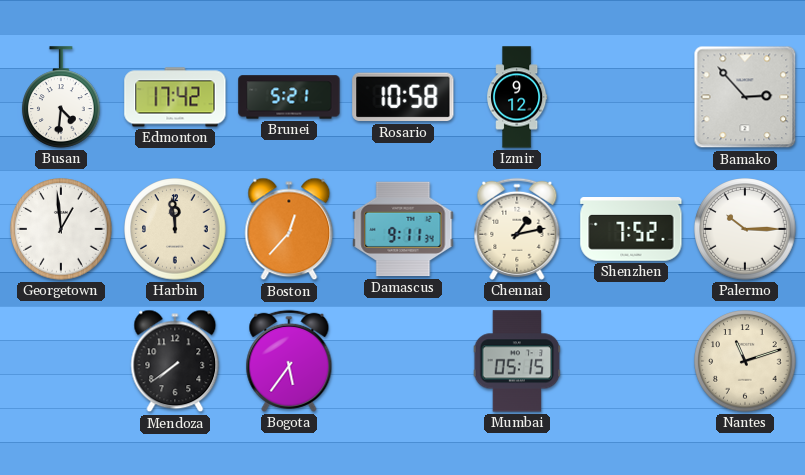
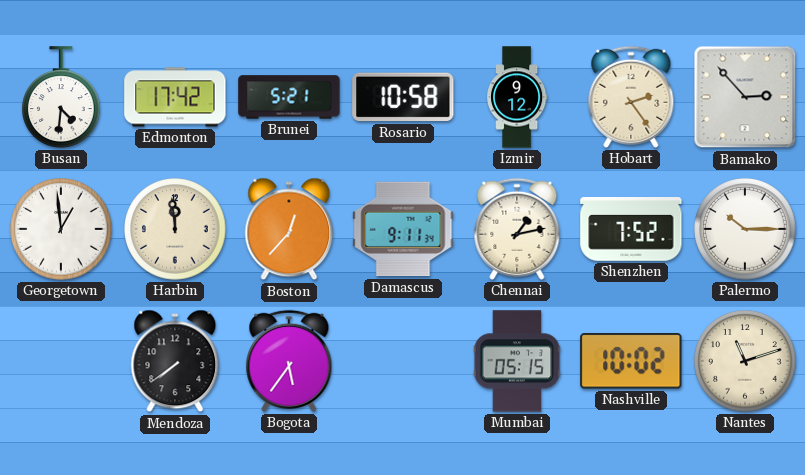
Hobart: none -> 2:24 (631, 97)
Nashville: none -> 10:02 (631, 361)
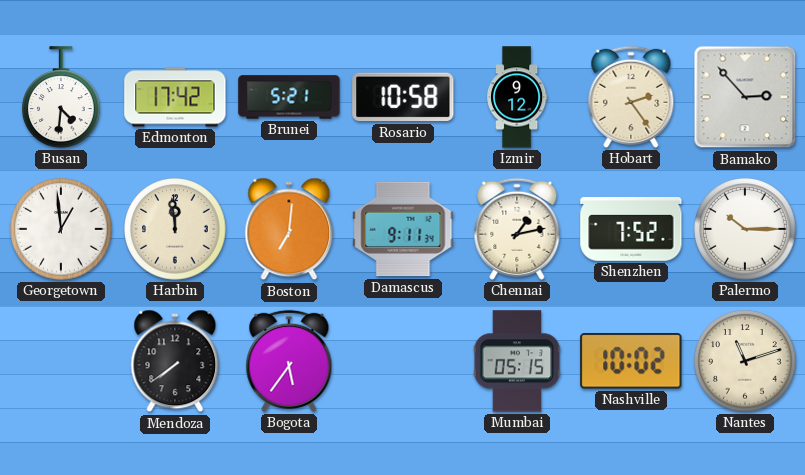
Boston: 12:37 -> 7:01 (289, 229)
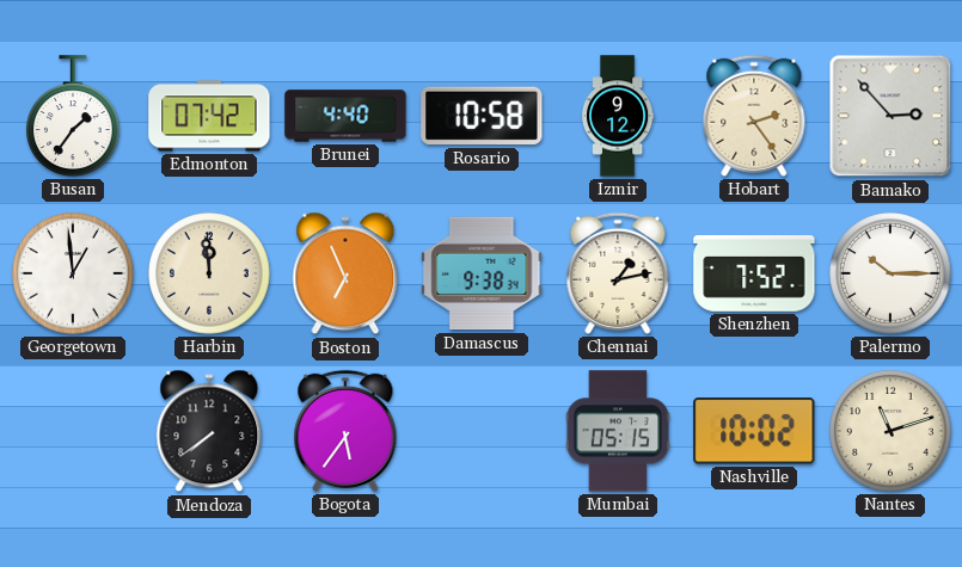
Busan: 4:31 -> 1:36 (73, 116)
Edmonton: 17:42 -> 07:42 (209, 116)
Brunei: 5:21 -> 4:40 (345, 116)
Boston: 7:01 -> 6:56 (345, 273)
Damascus: 9:11 -> 9:38 (482, 273)
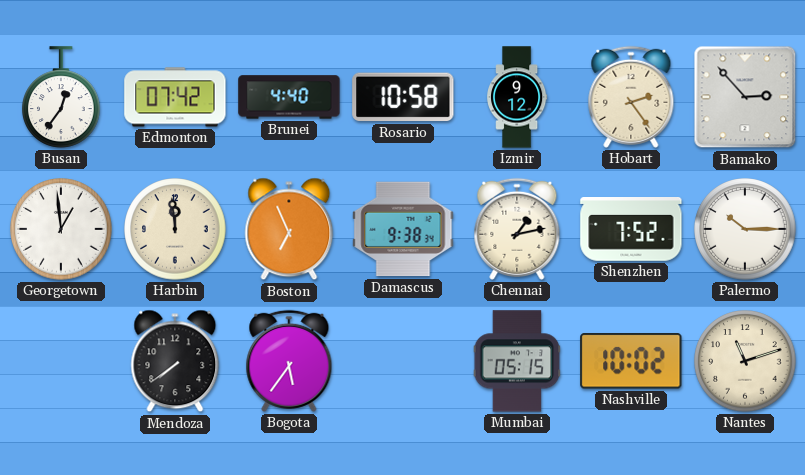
Busan: 1:36 -> 12:36 (61, 97)
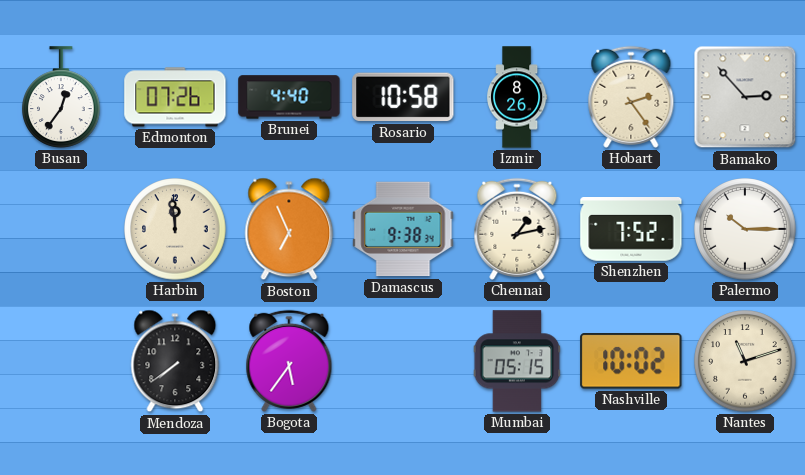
Edmonton: 07:42 -> 07:26 (175, 97)
Izmir: 9:12 -> 8:26 (518, 97)
Georgetown: 12:59 -> none (61, 229)
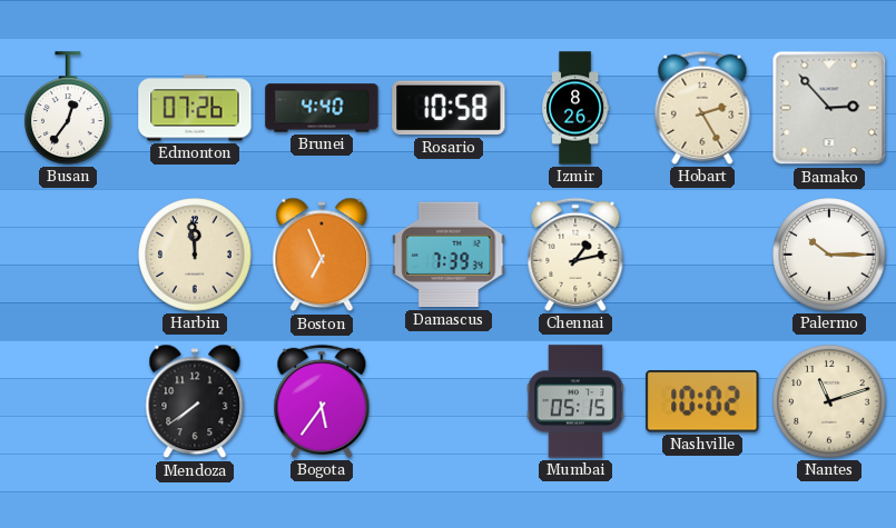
Hobart: 2:24 -> 2:25 (702, 108)
Damascus: 9:38 -> 7:39 (449, 255)
Shenzhen: 7:52 -> none (631, 230)
